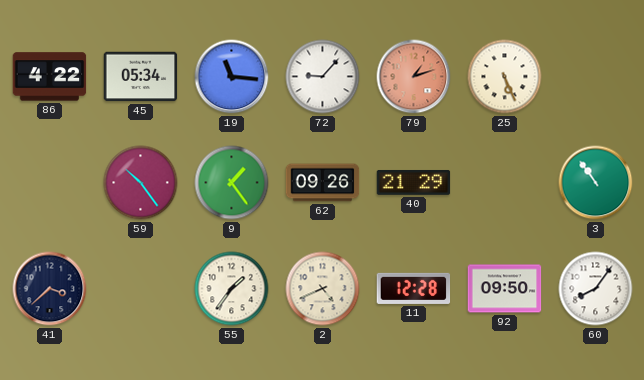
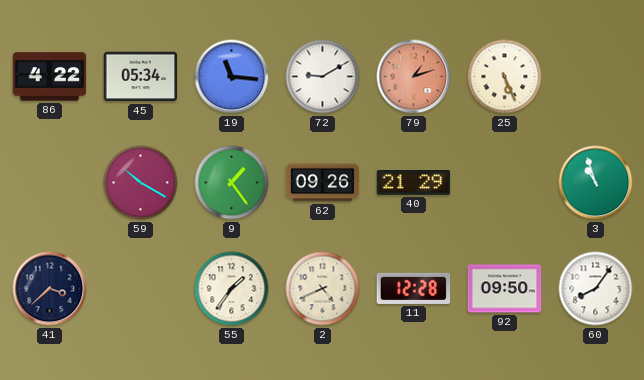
72: 9:07 -> 9:10 (323, 77)
59: 10:24 -> 10:20 (141, 183)
3: 10:54 -> 10:57 (596, 183)
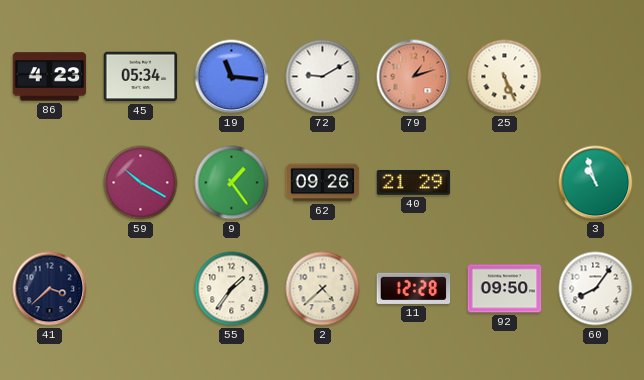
86: 4:22 -> 4:23 (50, 77)
2: 4:41 -> 4:38 (323, 289)
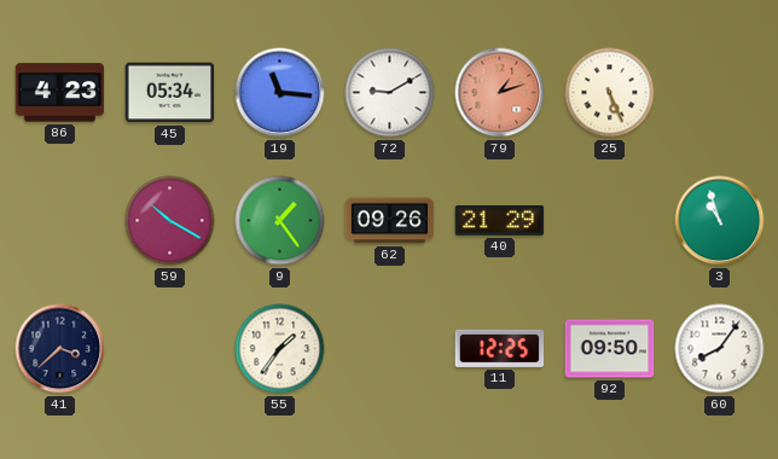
2: 4:38 -> none (323, 289)
11: 12:28 -> 12:25 (500, 348)
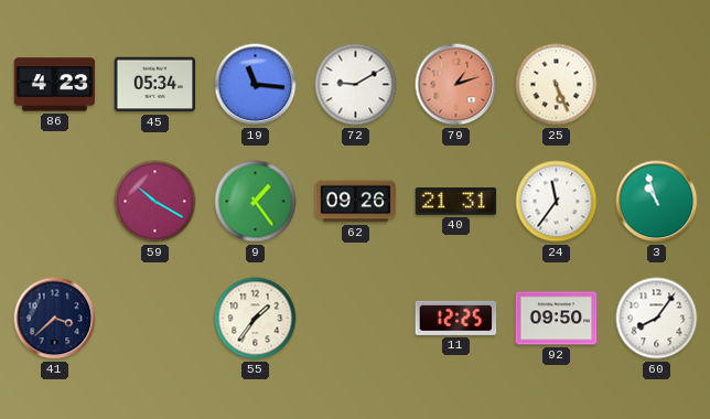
40: 21:29 -> 21:31 (456, 201)
24: none -> 11:36 (557, 202)
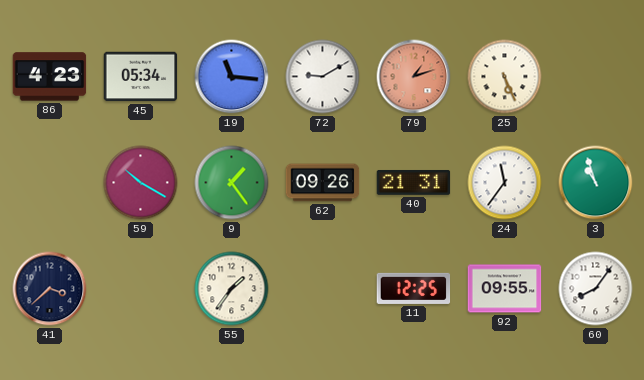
92: 09:50 -> 09:55 (505, 289)
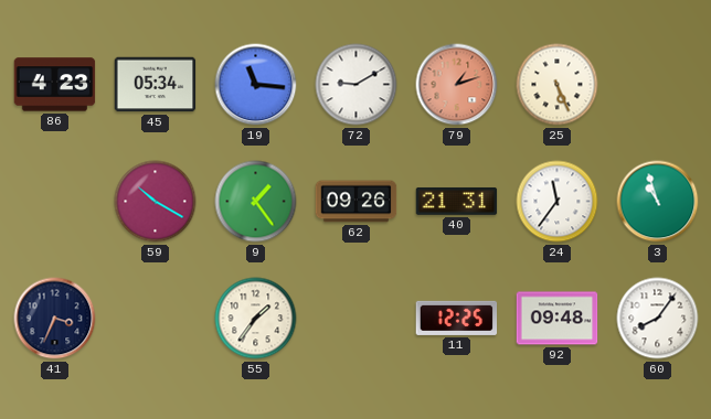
41: 3:38 -> 3:34 (55, 319)
92: 09:55 -> 09:48 (558, 319)
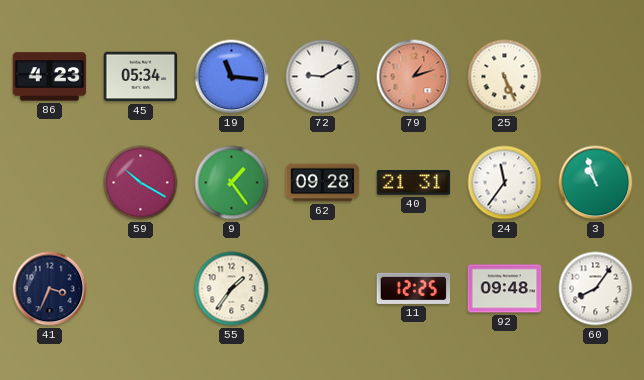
62: 09:26 -> 09:28 (323, 183)
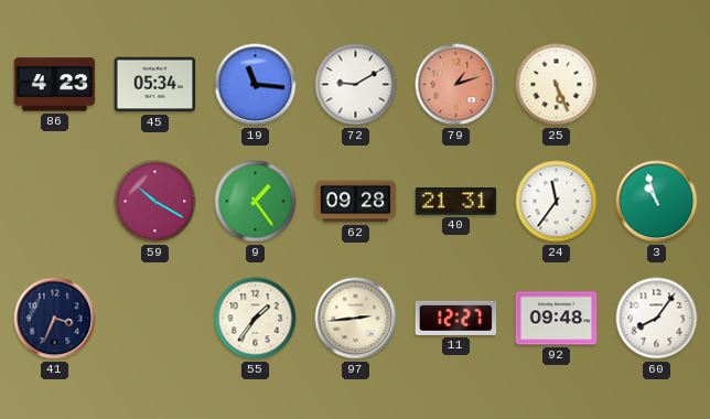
97: none -> 2:44 (356, 319)
11: 12:25 -> 12:27 (456, 318)
